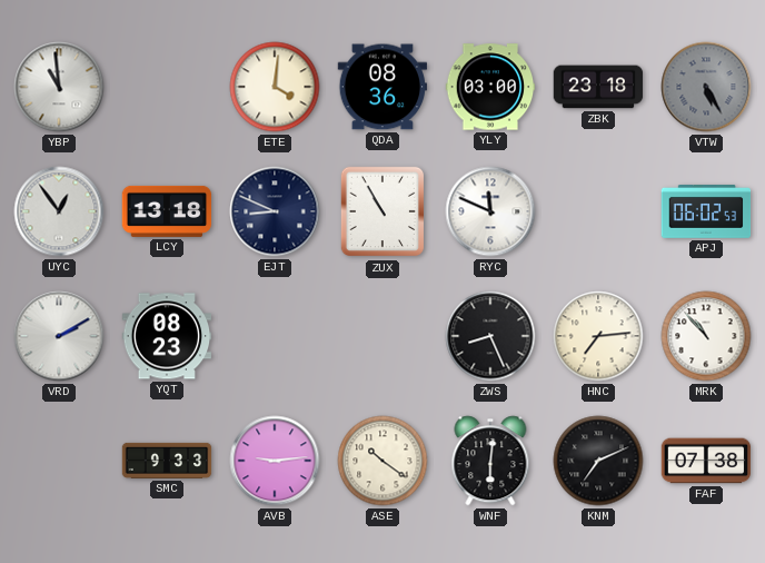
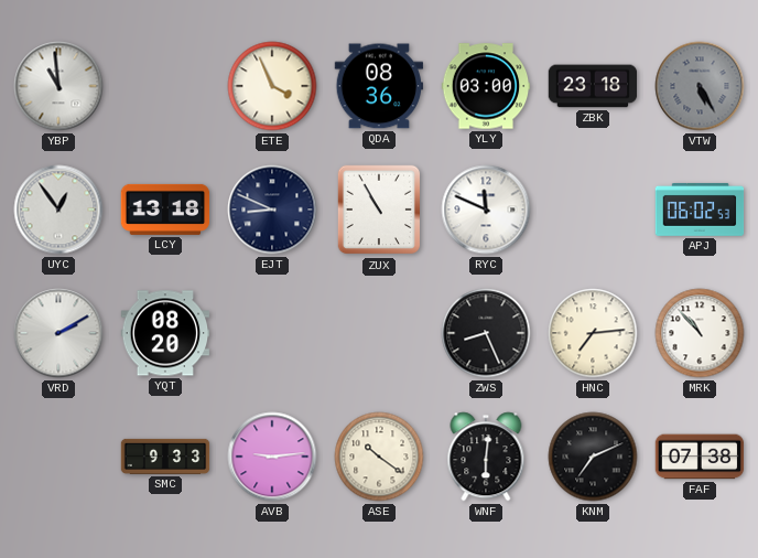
ETE: 4:01 -> 3:56 (272, 86)
YQT: 08:23 -> 08:20 (165, 333)
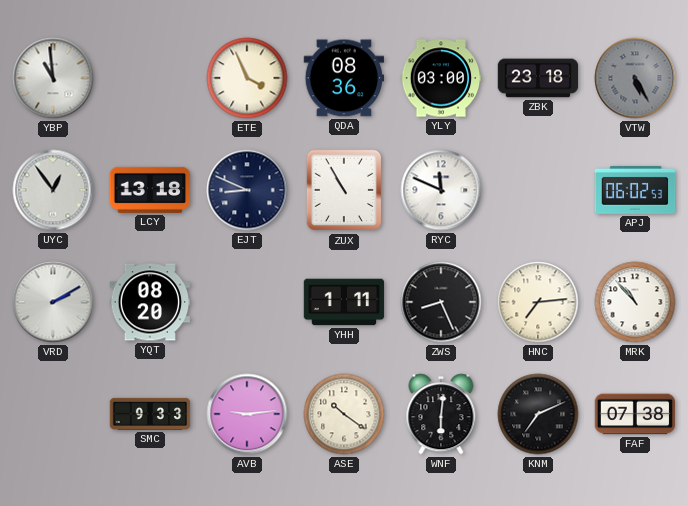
YHH: none -> 1:11 (344, 302)
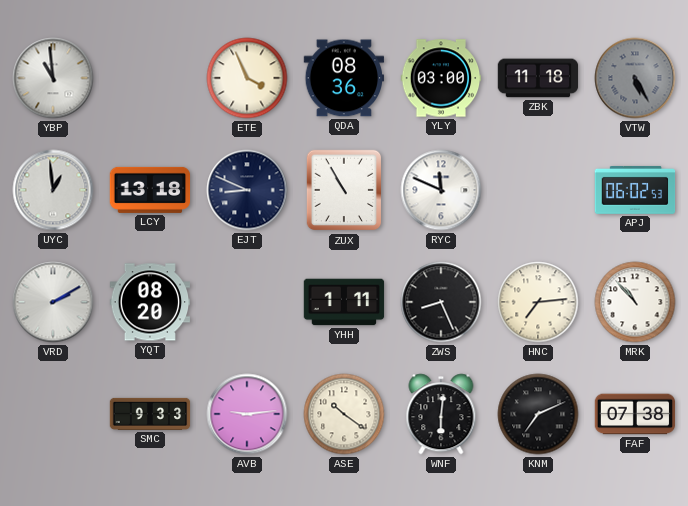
ZBK: 23:18 -> 11:18 (538, 78)
UYC: 12:54 -> 12:59 (53, 190)
